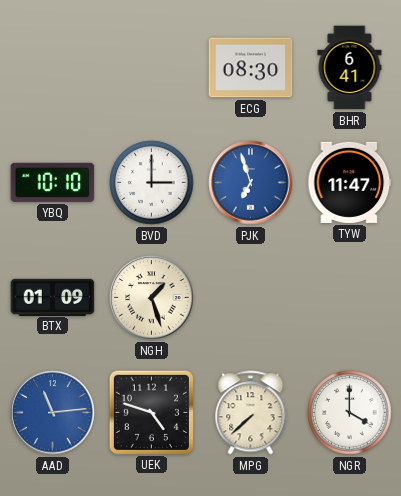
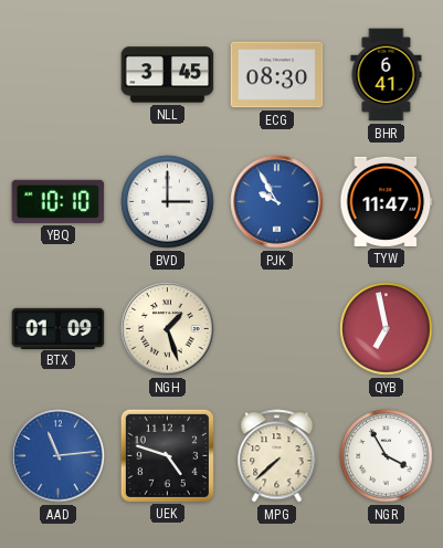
NLL: none -> 3:45 (168, 75)
PJK: 6:57 -> 9:55 (277, 202)
QYB: none -> 6:58 (387, 329)
NGR: 4:00 -> 3:55 (387, 456)
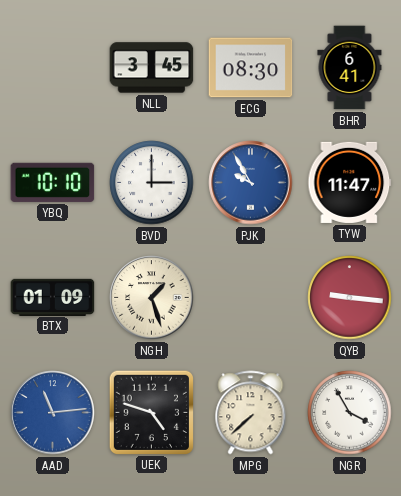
QYB: 6:58 -> 9:16 (350, 298)
